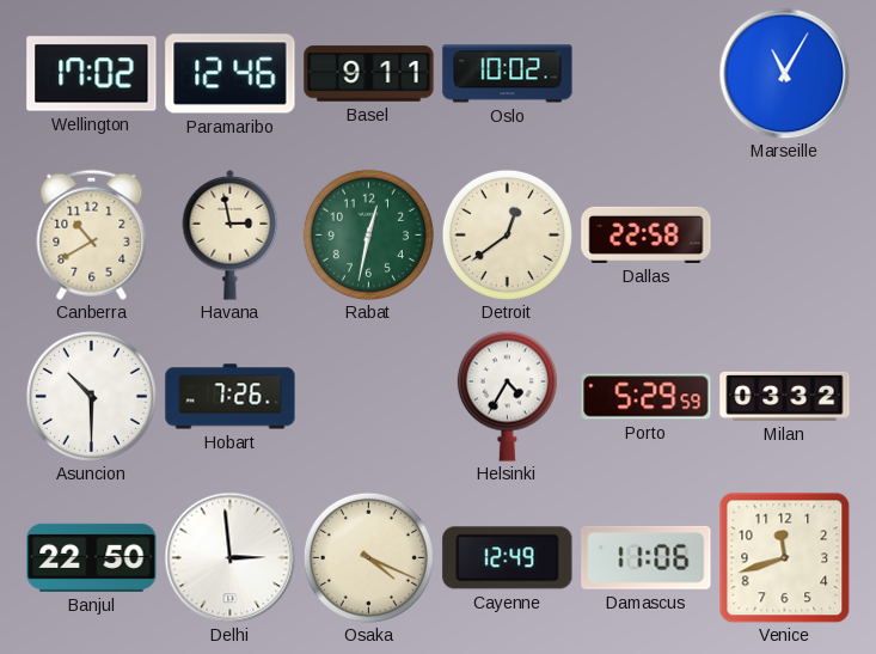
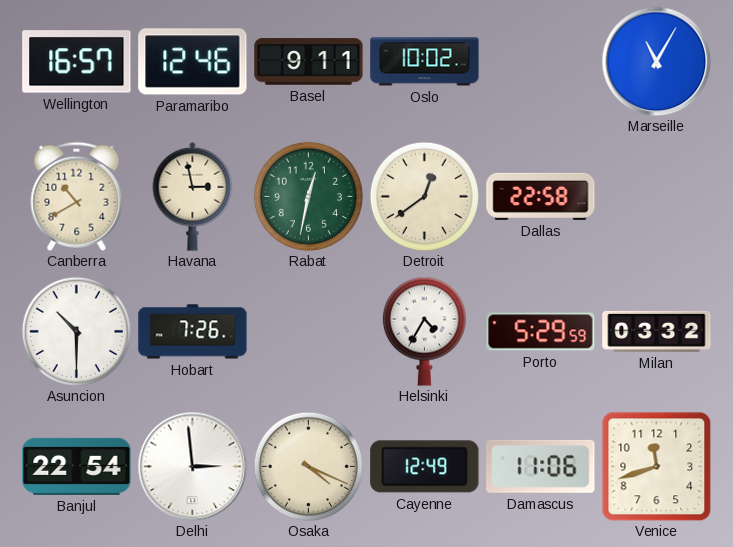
Wellington: 17:02 -> 16:57 (77, 62)
Banjul: 22:50 -> 22:54 (77, 466)
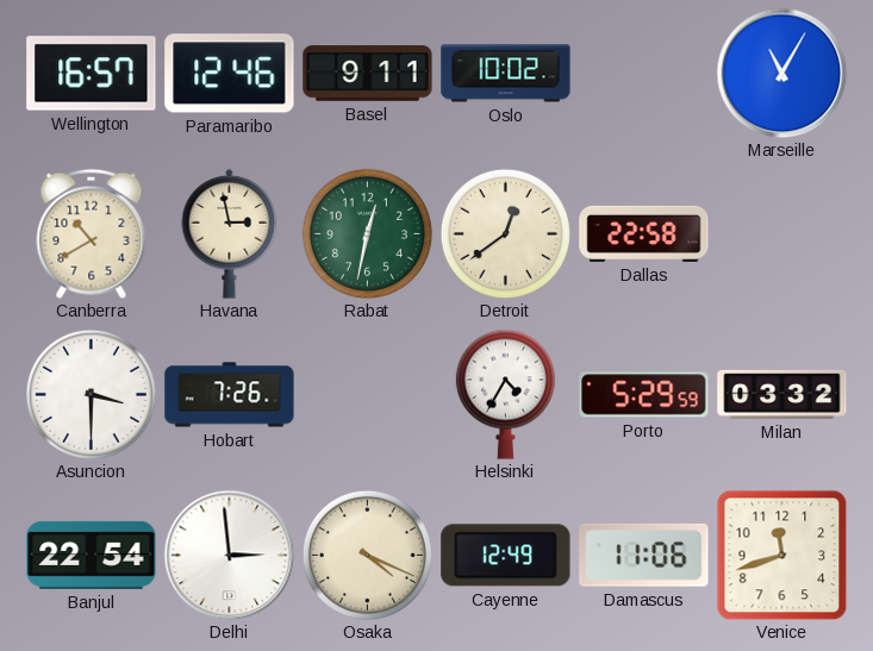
Asuncion: 10:30 -> 3:30 (91, 394)
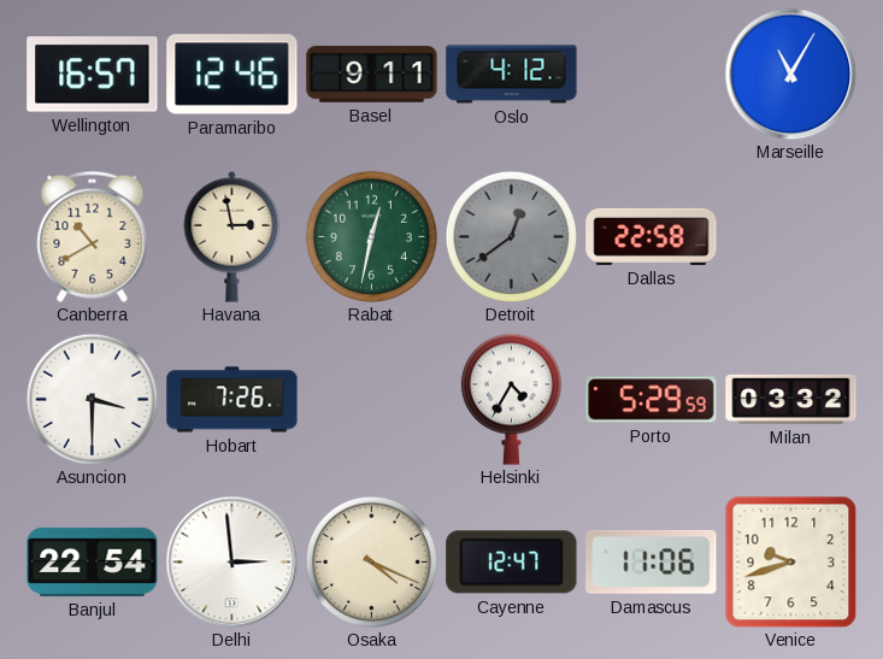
Oslo: 10:02 -> 4:12 (512, 75)
Detroit dial: cream -> grey (511, 236)
Cayenne: 12:49 -> 12:47 (512, 563)
Venice: 11:42 -> 9:42 (790, 561)
